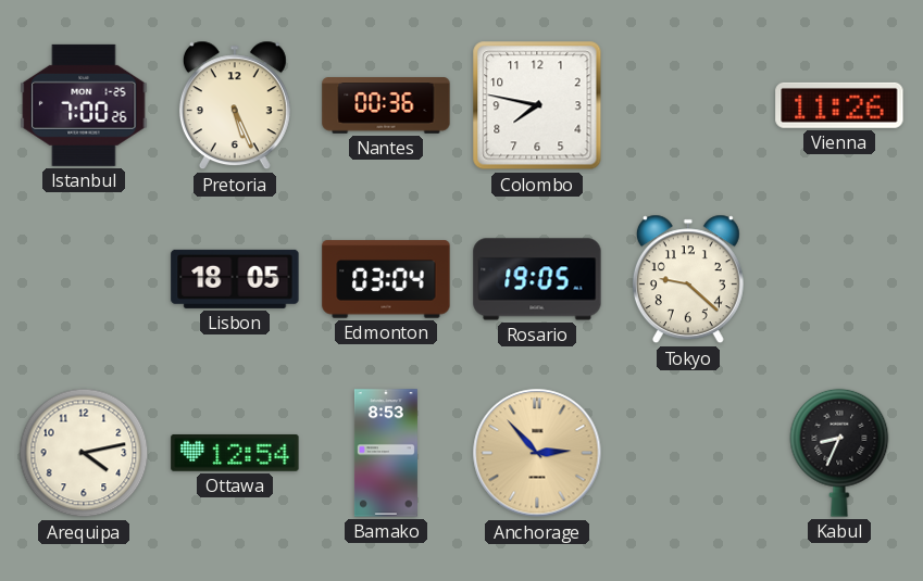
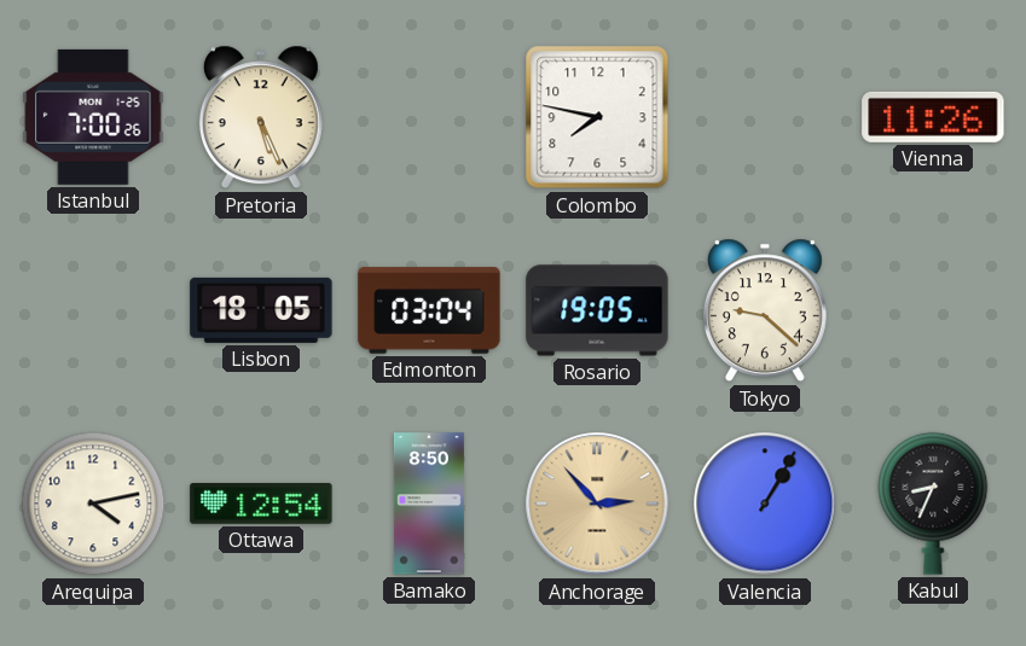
Nantes: 00:36 -> none (386, 105)
Bamako: 8:53 -> 8:50 (429, 504)
Valencia: none -> 1:05 (765, 504)
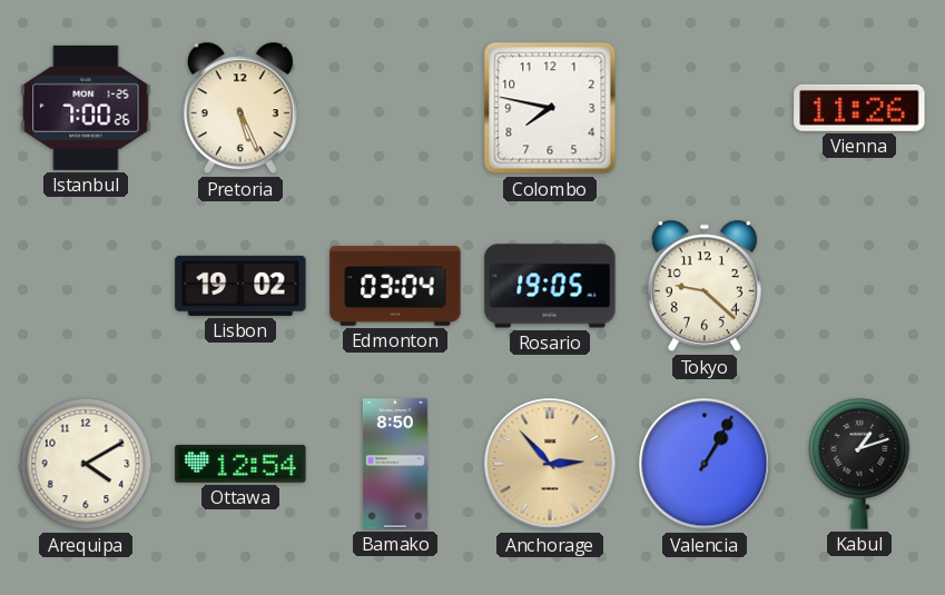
Lisbon: 18:05 -> 19:02 (240, 286)
Arequipa: 4:13 -> 4:10 (86, 464)
Kabul: 8:34 -> 1:12 (859, 464)
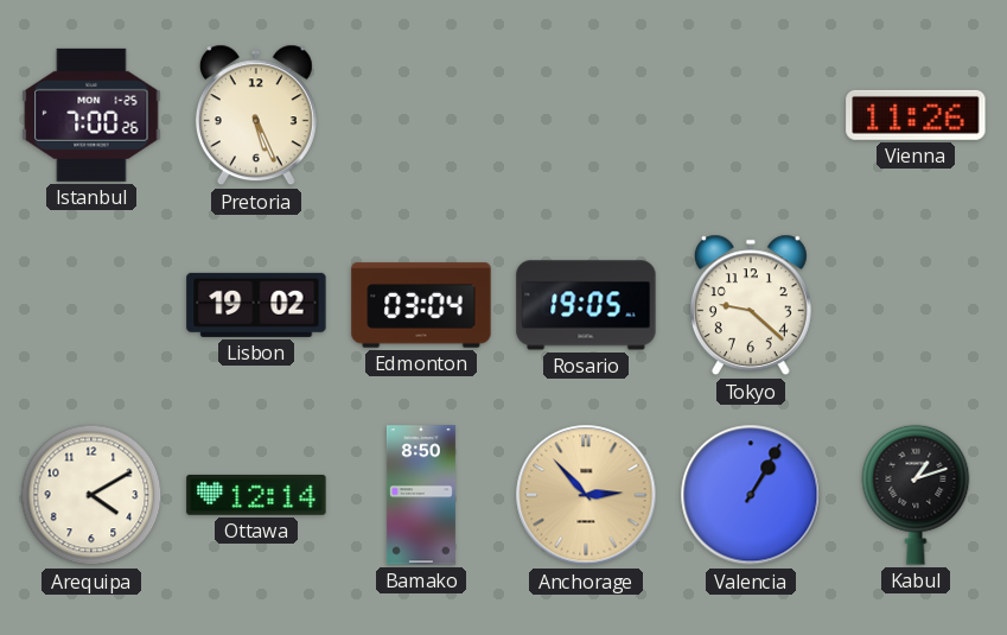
Colombo: 7:47 -> none (550, 108)
Ottawa: 12:54 -> 12:14 (256, 495)
